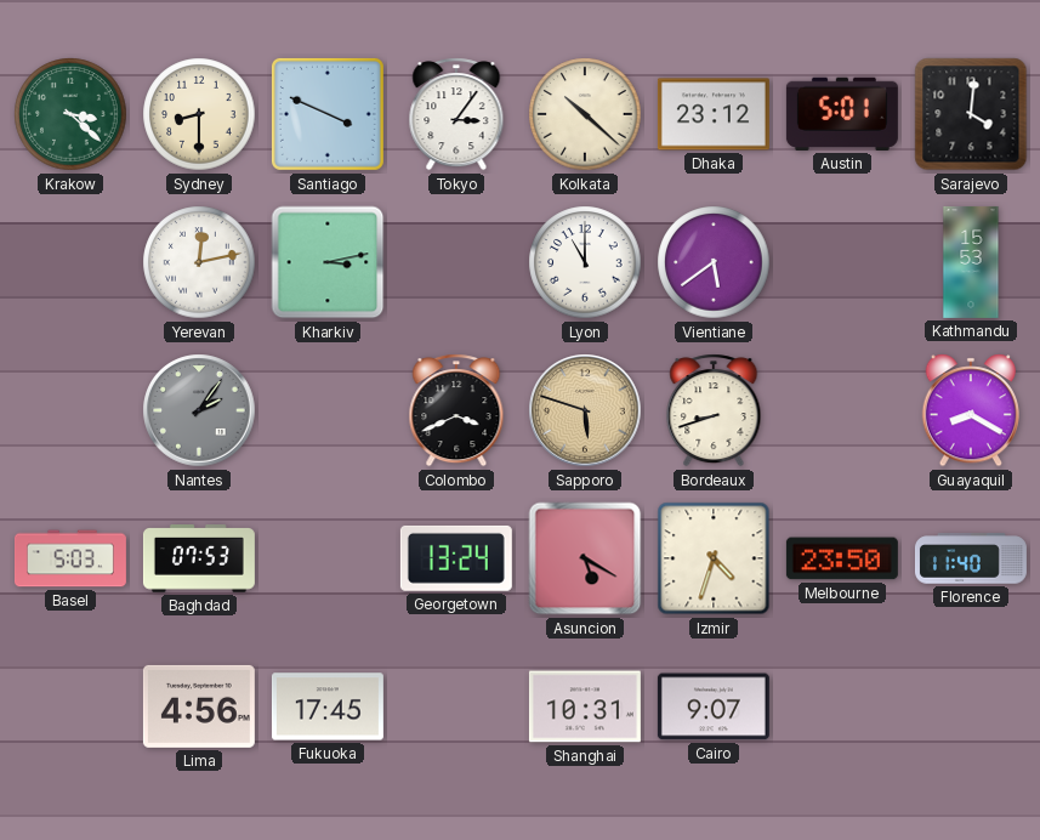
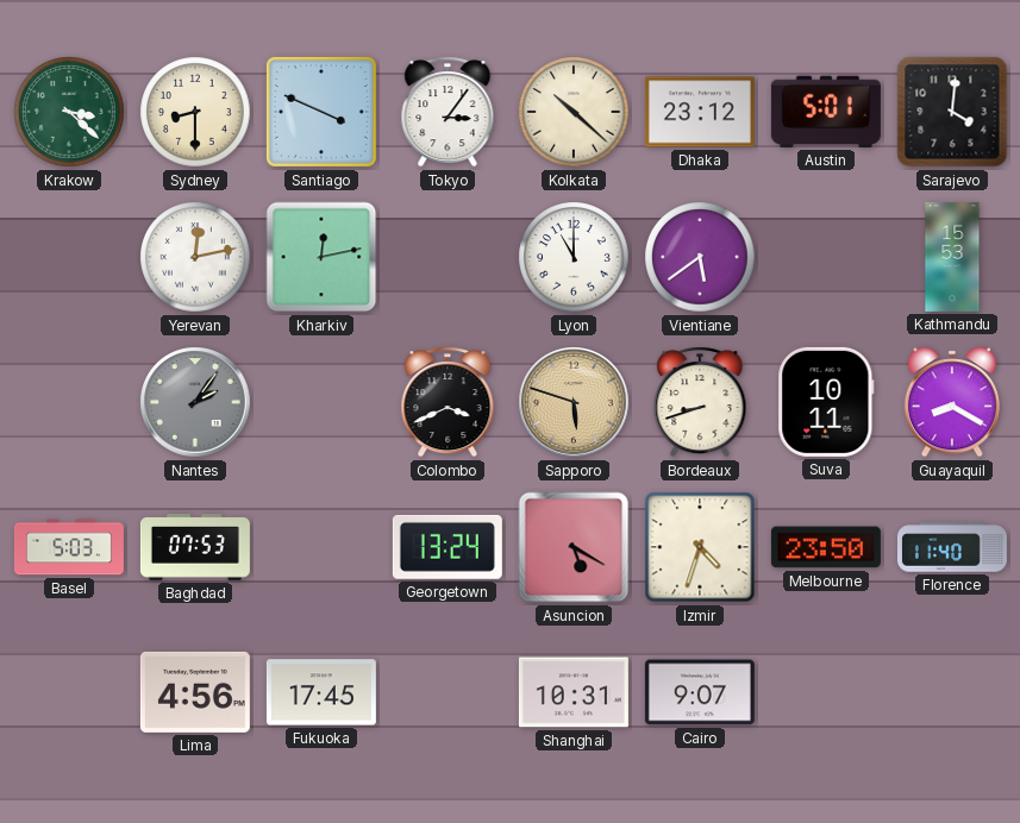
Kharkiv: 3:13 -> 12:13 (321, 257)
Suva: none -> 10:11 (826, 402)
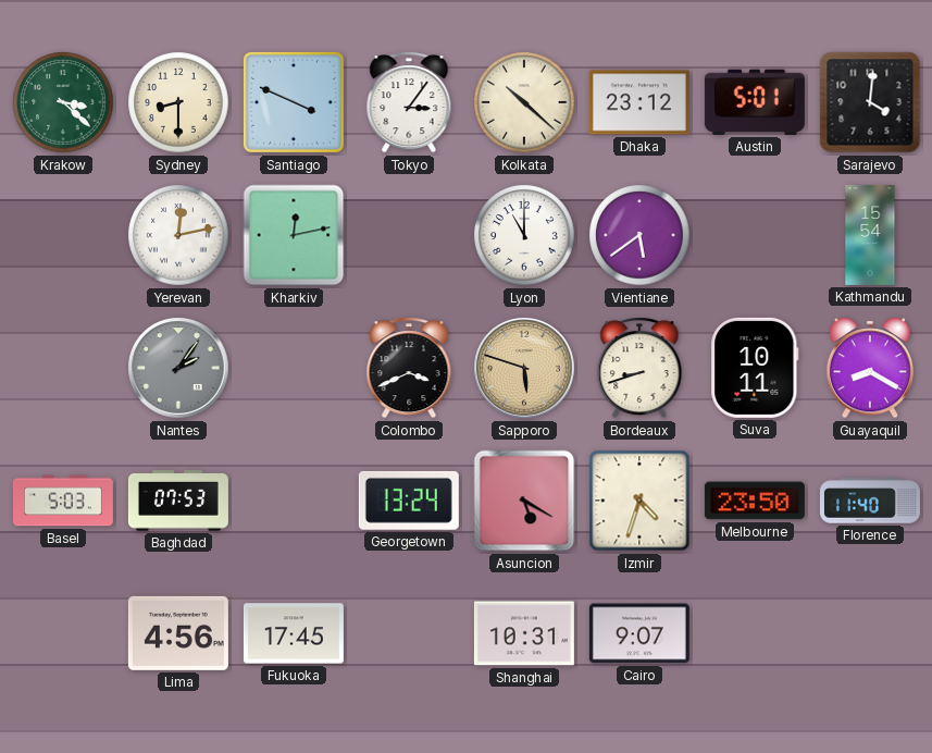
Kathmandu: 15:53 -> 15:54 (870, 235)
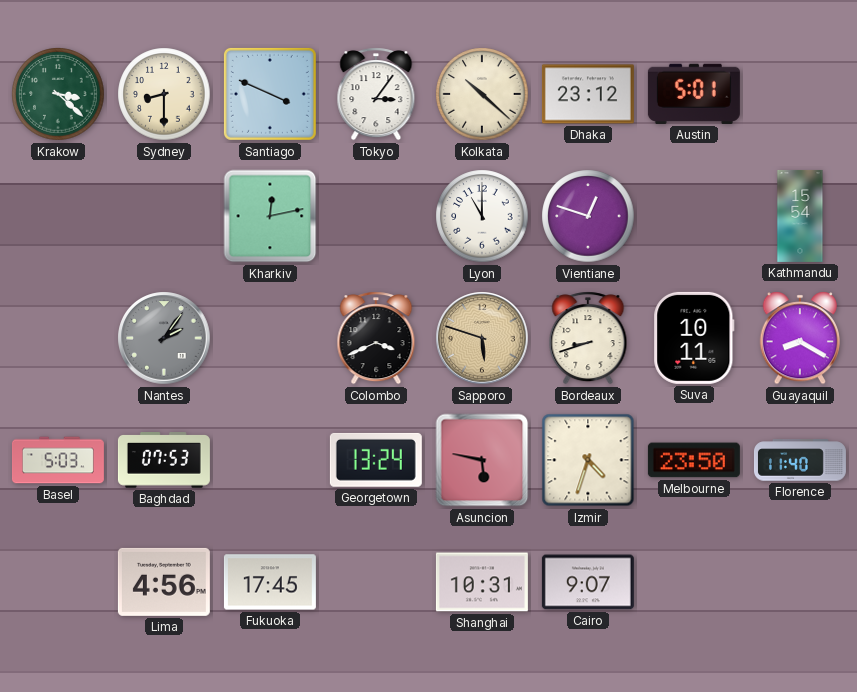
Sarajevo: 4:01 -> none (870, 102)
Yerevan: 12:13 -> none (178, 235)
Vientiane: 5:39 -> 12:48 (588, 216)
Asuncion: 5:20 -> 5:47 (482, 460)
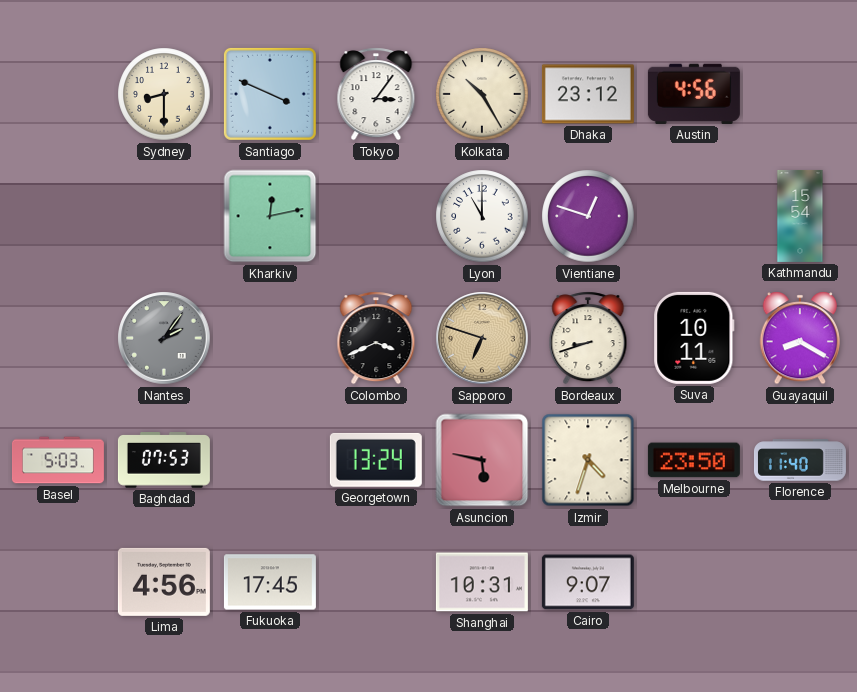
Krakow: 3:22 -> none (58, 94)
Kolkata: 10:22 -> 10:25 (482, 94)
Austin: 5:01 -> 4:56 (694, 94)
Sapporo: 5:48 -> 6:48 (482, 338)
